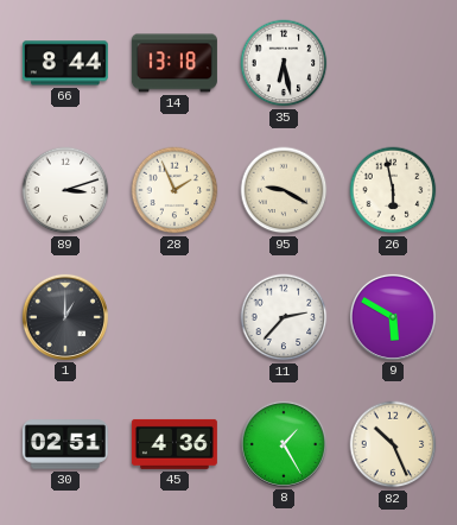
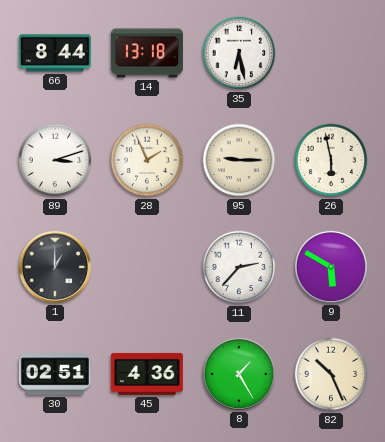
95: 9:20 -> 9:15 (239, 160)
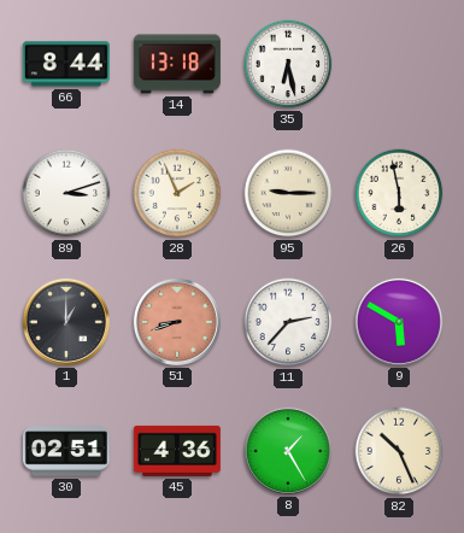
51: none -> 8:42 (177, 322)
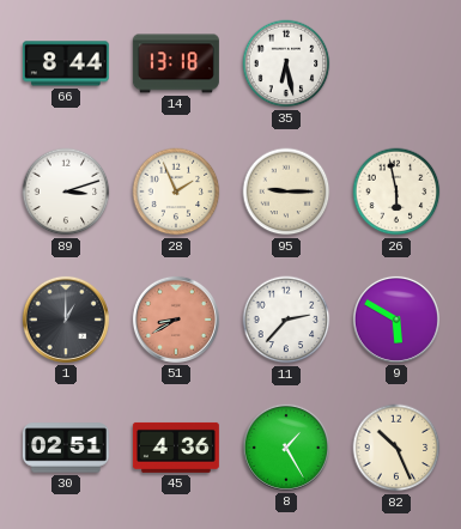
51: 8:42 -> 8:40 (176, 320)
